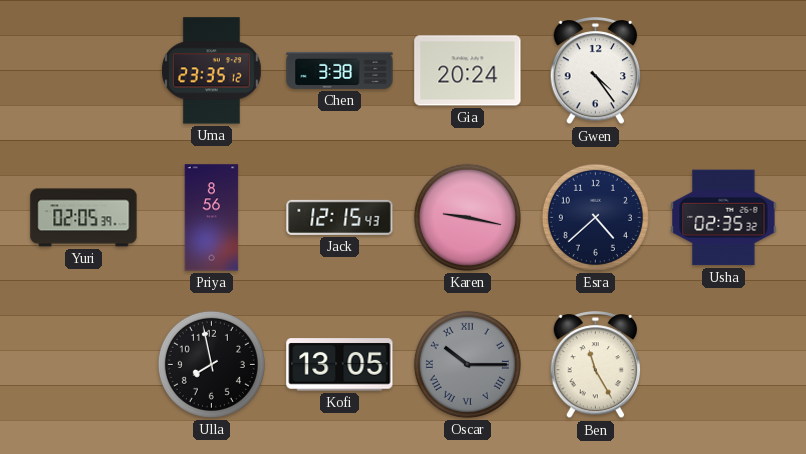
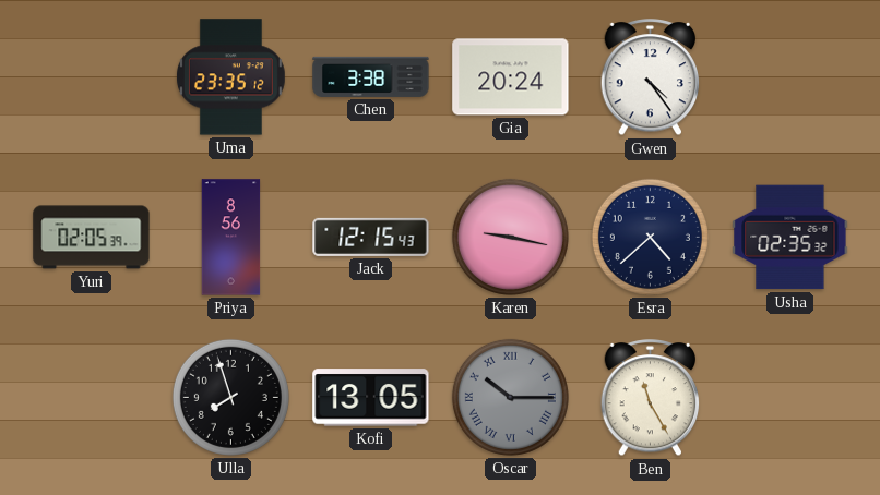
Ulla: 7:58 -> 7:57 (230, 397)
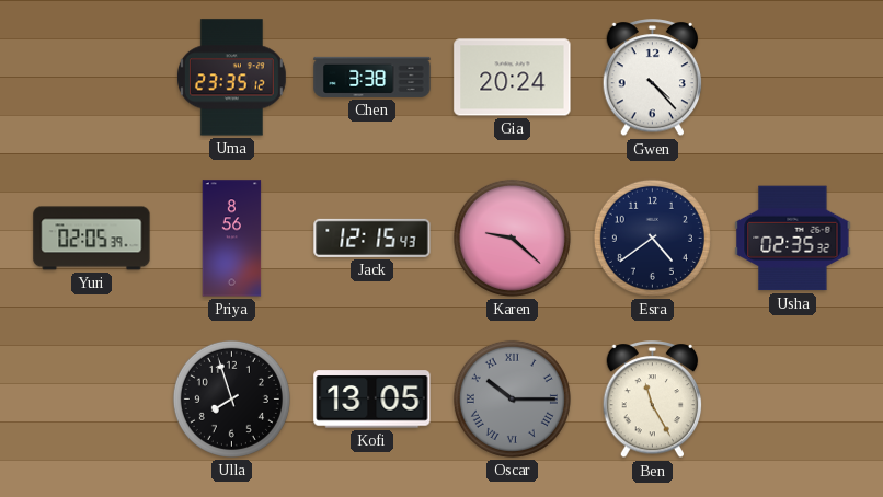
Gwen: 4:24 -> 4:23 (653, 78)
Karen: 9:17 -> 9:22 (512, 238)
Esra: 4:38 -> 4:39 (652, 238)
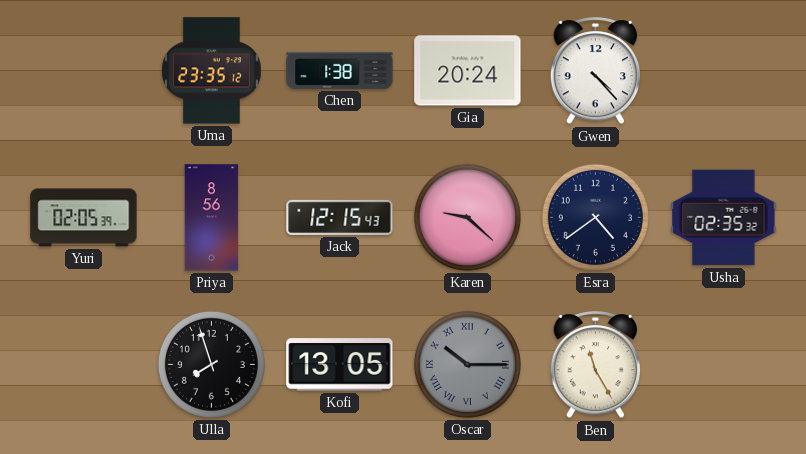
Chen: 3:38 -> 1:38 (340, 70)
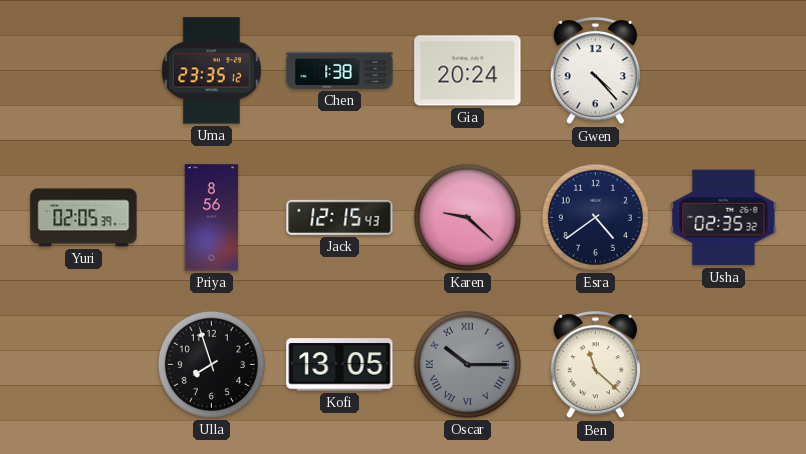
Ben: 11:25 -> 11:22 (596, 365)
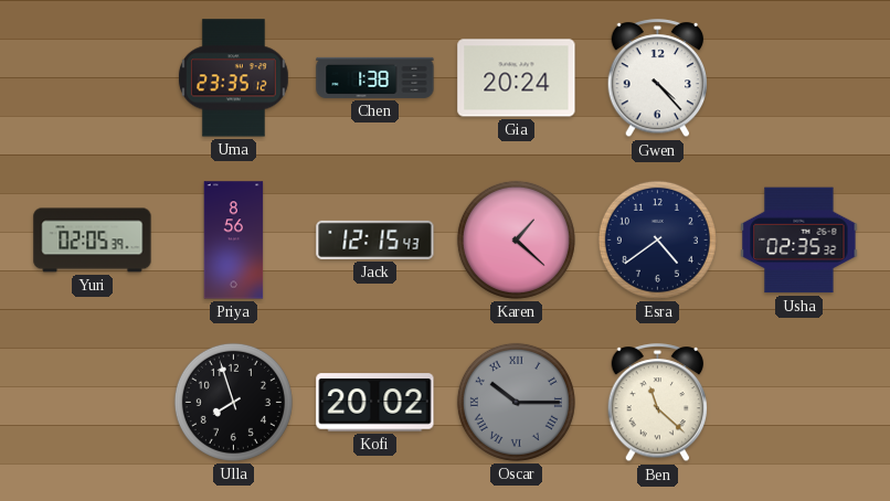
Karen: 9:22 -> 1:22 (516, 239)
Kofi: 13:05 -> 20:02 (375, 403)
